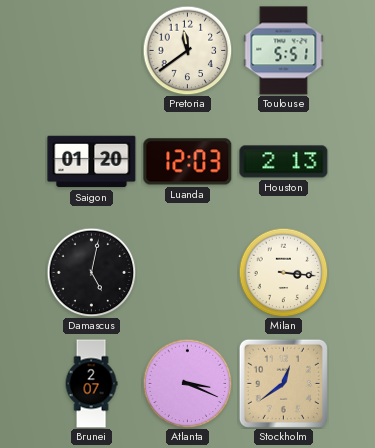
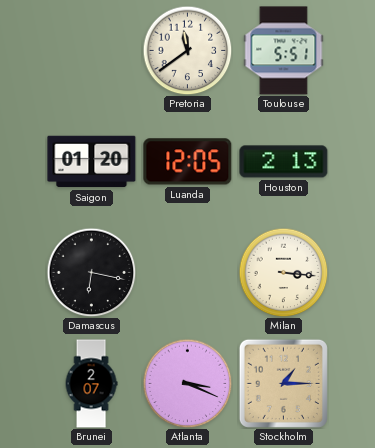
Luanda: 12:03 -> 12:05 (188, 162)
Damascus: 5:02 -> 6:17 (91, 272)
Stockholm: 12:39 -> 1:15 (283, 383)
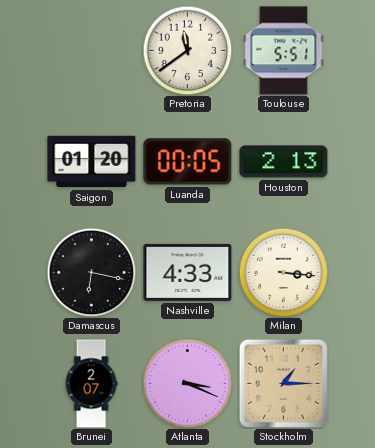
Luanda: 12:05 -> 00:05 (188, 162)
Nashville: none -> 4:33 (188, 272)
